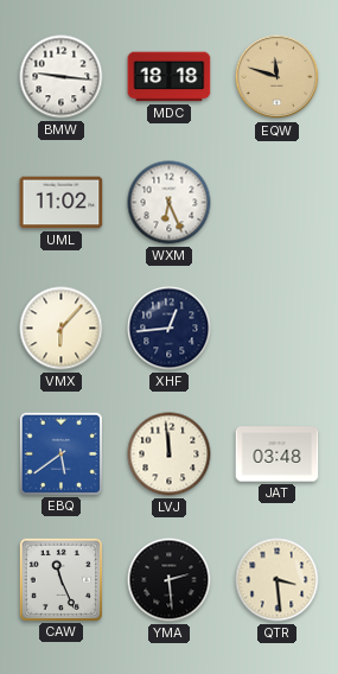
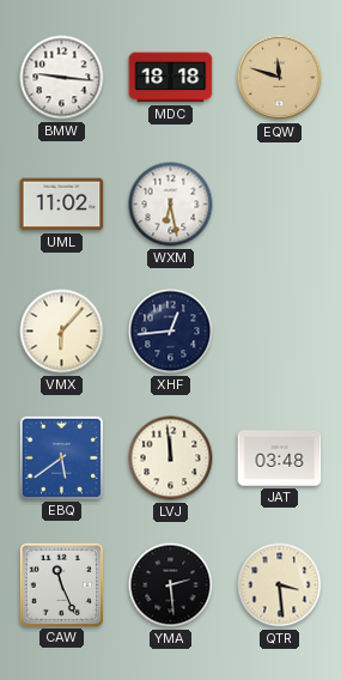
WXM: 6:26 -> 6:28 (171, 205)
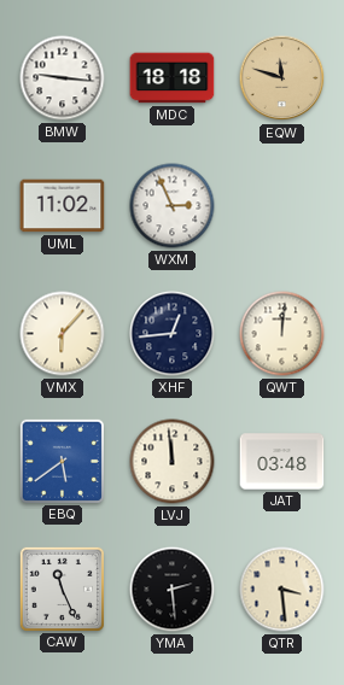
WXM: 6:28 -> 2:56 (173, 206)
QWT: none -> 12:01 (282, 334)
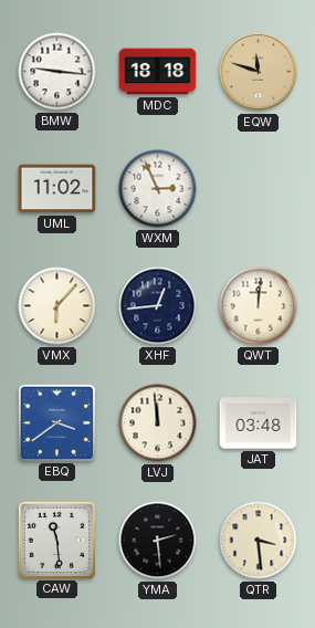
EBQ: 5:39 -> 3:39 (56, 422)
CAW: 11:26 -> 11:29 (56, 540)
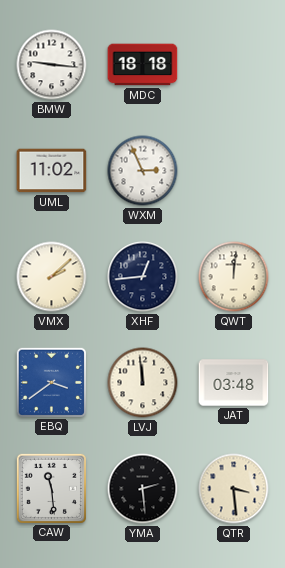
EQW: 11:48 -> none (259, 72)
VMX: 6:07 -> 2:08 (52, 277)
